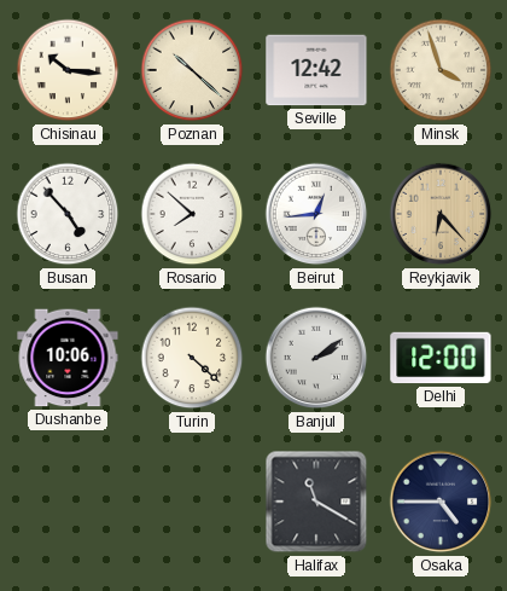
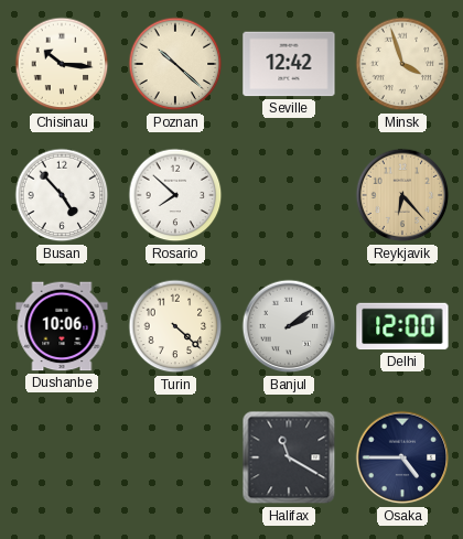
Beirut: 12:44 -> none (316, 214)
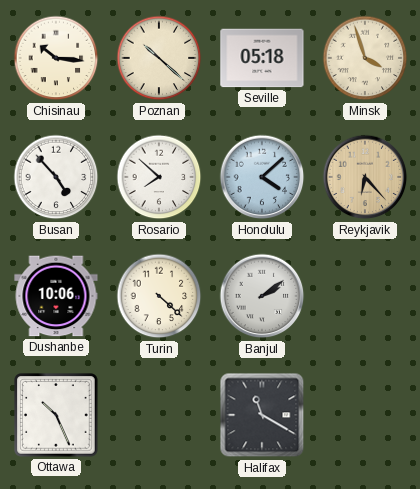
Seville: 12:42 -> 05:18 (262, 58)
Honolulu: none -> 4:08 (262, 177)
Delhi: 12:00 -> none (402, 326)
Ottawa: none -> 10:26 (56, 415)
Osaka: 4:45 -> none (402, 457)
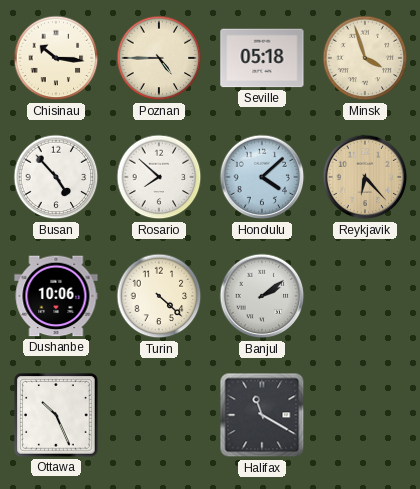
Poznan: 10:22 -> 4:45 (159, 58)
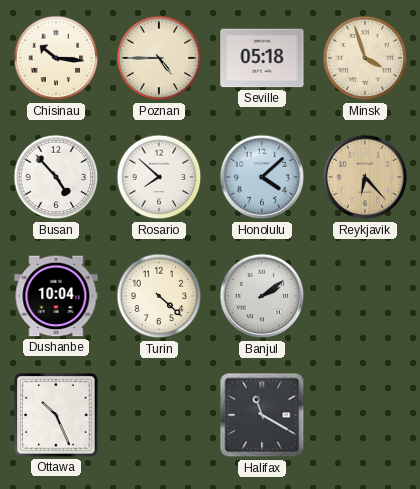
Dushanbe: 10:06 -> 10:04 (56, 296)
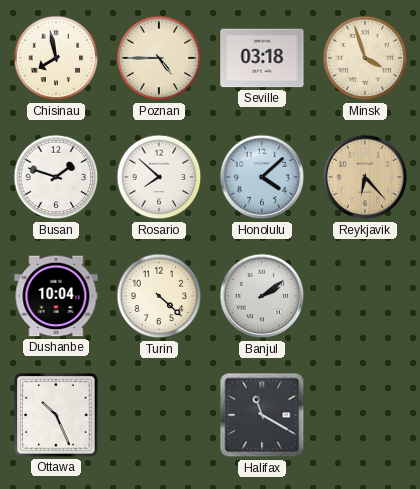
Chisinau: 10:16 -> 7:58 (56, 58)
Seville: 05:18 -> 03:18 (262, 58)
Busan: 4:53 -> 1:48 (56, 177)
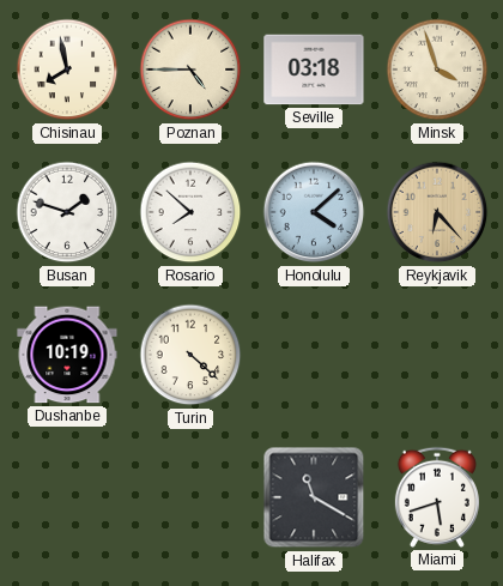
Dushanbe: 10:04 -> 10:19 (67, 355)
Banjul: 2:09 -> none (262, 296)
Ottawa: 10:26 -> none (56, 415)
Miami: none -> 5:42 (437, 497)
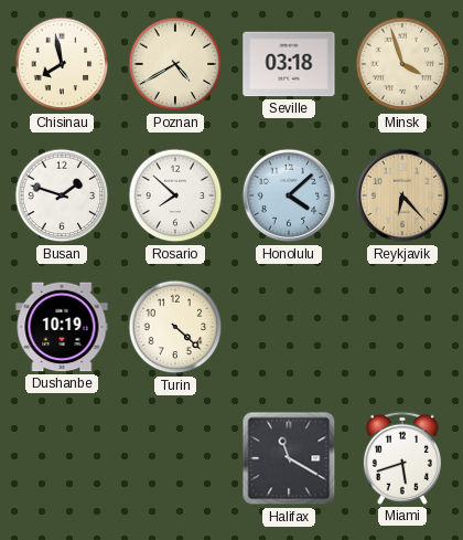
Poznan: 4:45 -> 4:40 (175, 64)
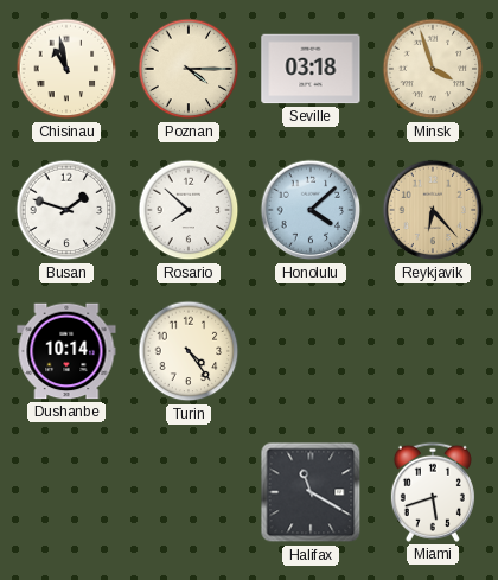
Chisinau: 7:58 -> 10:58 (66, 69)
Poznan: 4:40 -> 4:15 (189, 69)
Dushanbe: 10:19 -> 10:14 (66, 351)
Turin: 4:22 -> 4:24 (189, 351)
